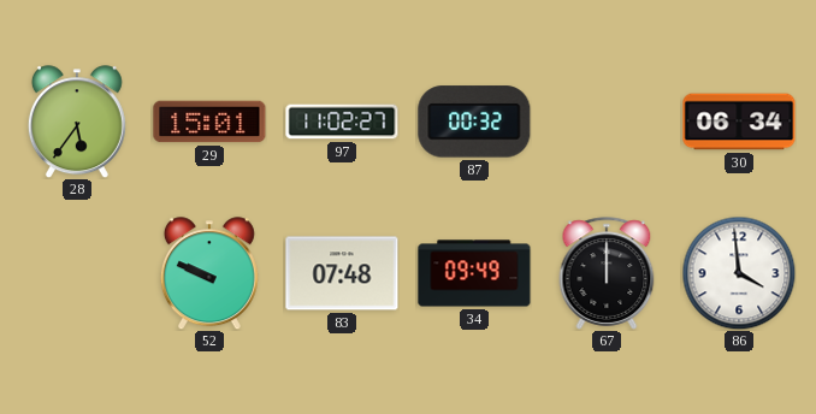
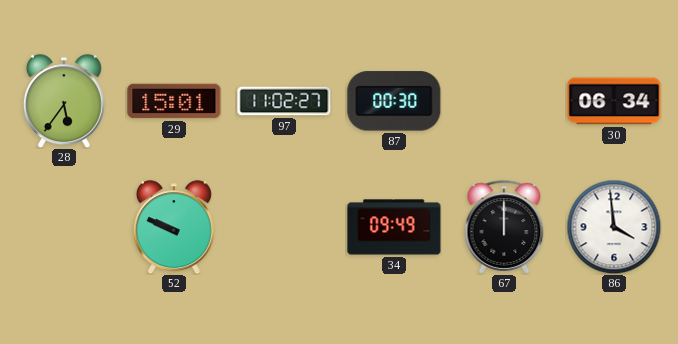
87: 00:32 -> 00:30 (394, 101)
83: 07:48 -> none (342, 273)
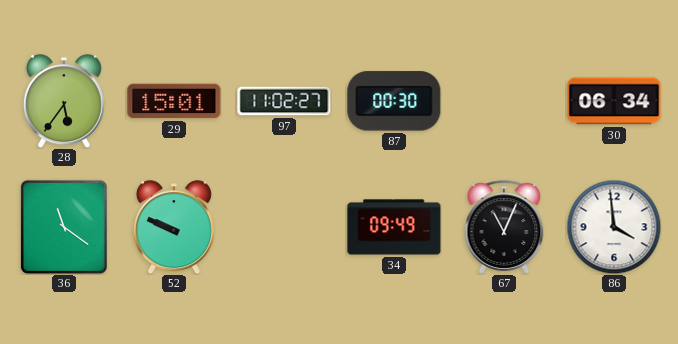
36: none -> 11:21 (64, 227)
67: 12:00 -> 11:04 (504, 227)
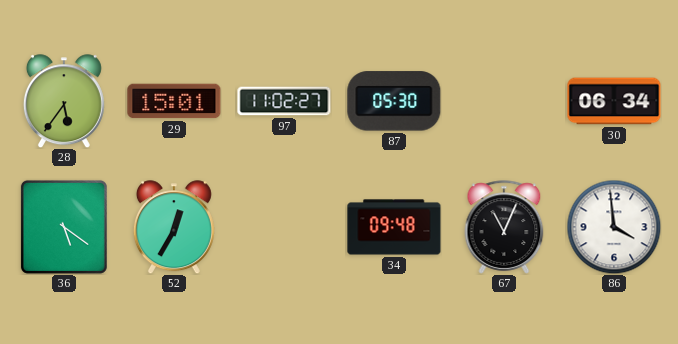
87: 00:30 -> 05:30 (394, 101)
36: 11:21 -> 5:21 (64, 227)
52: 9:49 -> 12:35 (174, 227)
34: 09:49 -> 09:48 (394, 227)
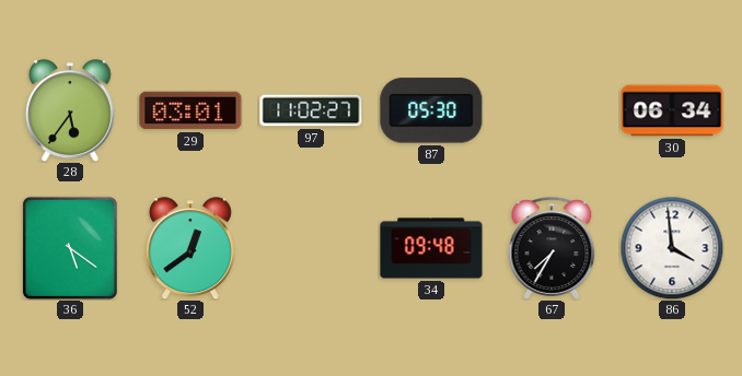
29: 15:01 -> 03:01 (190, 110)
52: 12:35 -> 12:39 (190, 248)
67: 11:04 -> 7:35 (552, 248)
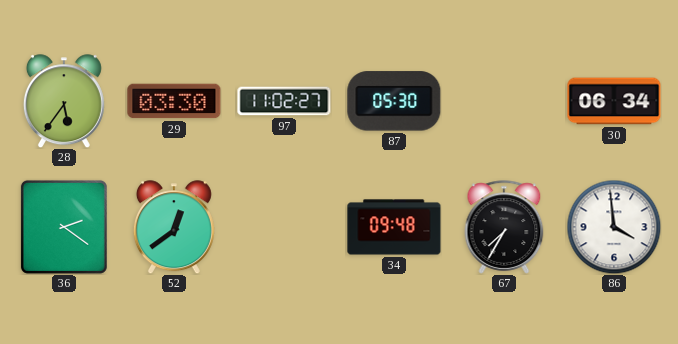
29: 03:01 -> 03:30 (174, 101)
36: 5:21 -> 2:21 (64, 227)
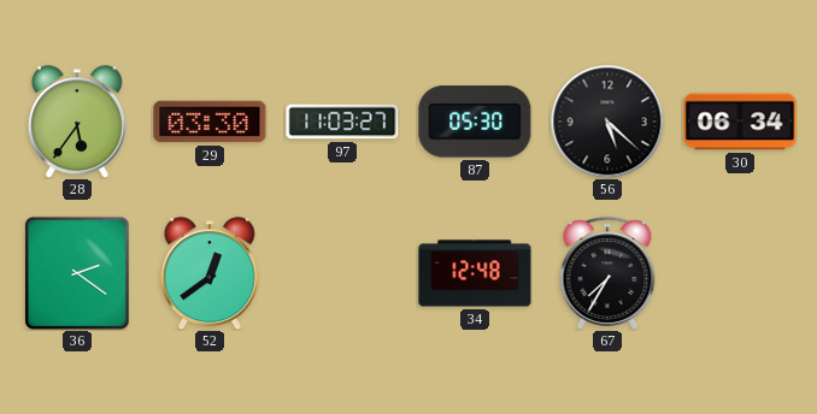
97: 11:02 -> 11:03 (342, 122)
56: none -> 5:22 (607, 122)
34: 09:48 -> 12:48 (475, 273)
86: 3:59 -> none (614, 227)
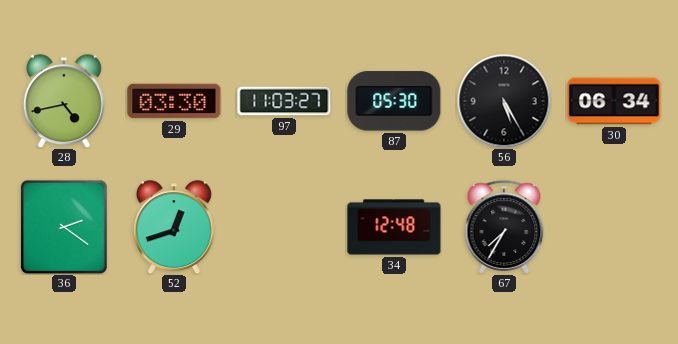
28: 5:36 -> 4:43 (64, 101)
56: 5:22 -> 5:25 (504, 101)
52: 12:39 -> 12:42 (174, 227)
